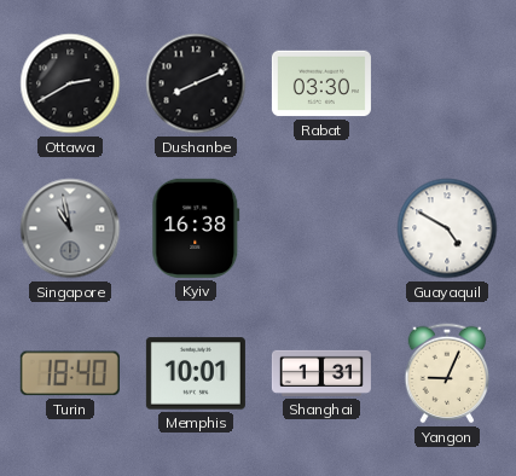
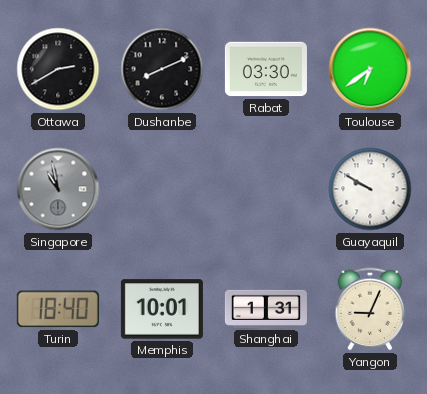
Toulouse: none -> 6:39 (370, 69)
Kyiv: 16:38 -> none (196, 228)
Guayaquil: 4:50 -> 9:50 (370, 189)
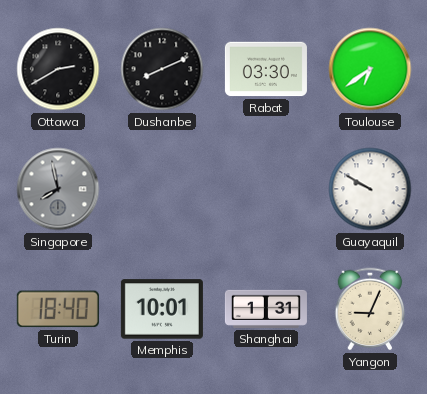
Singapore: 10:58 -> 7:58 (58, 189)
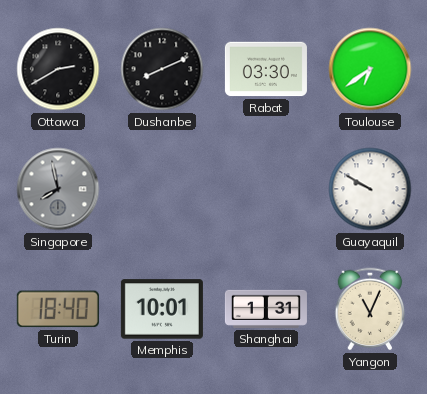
Yangon: 9:04 -> 11:04 (370, 309)
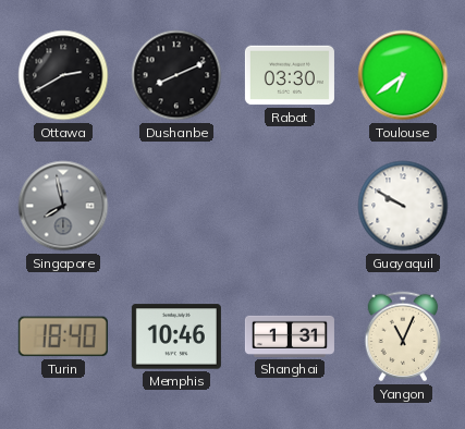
Memphis: 10:01 -> 10:46 (176, 336)
